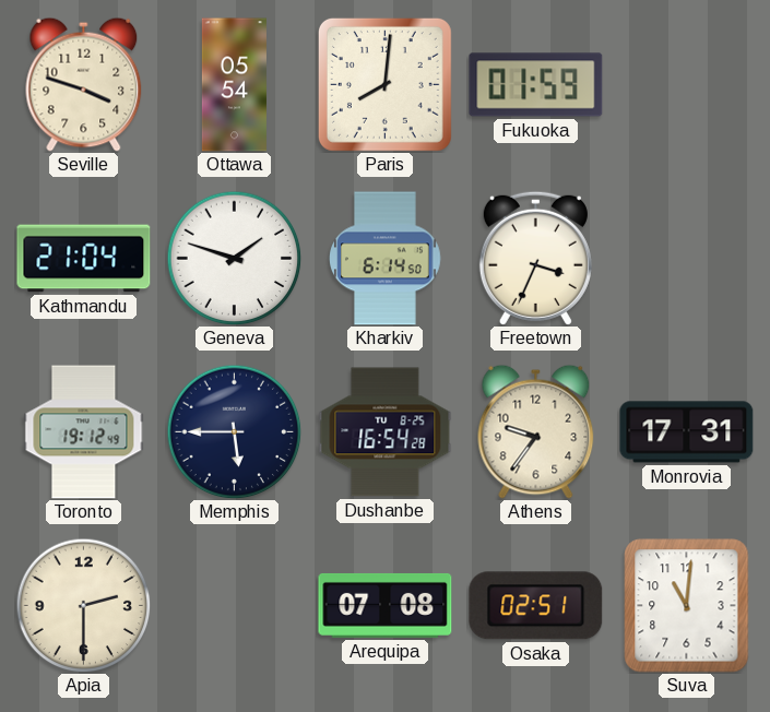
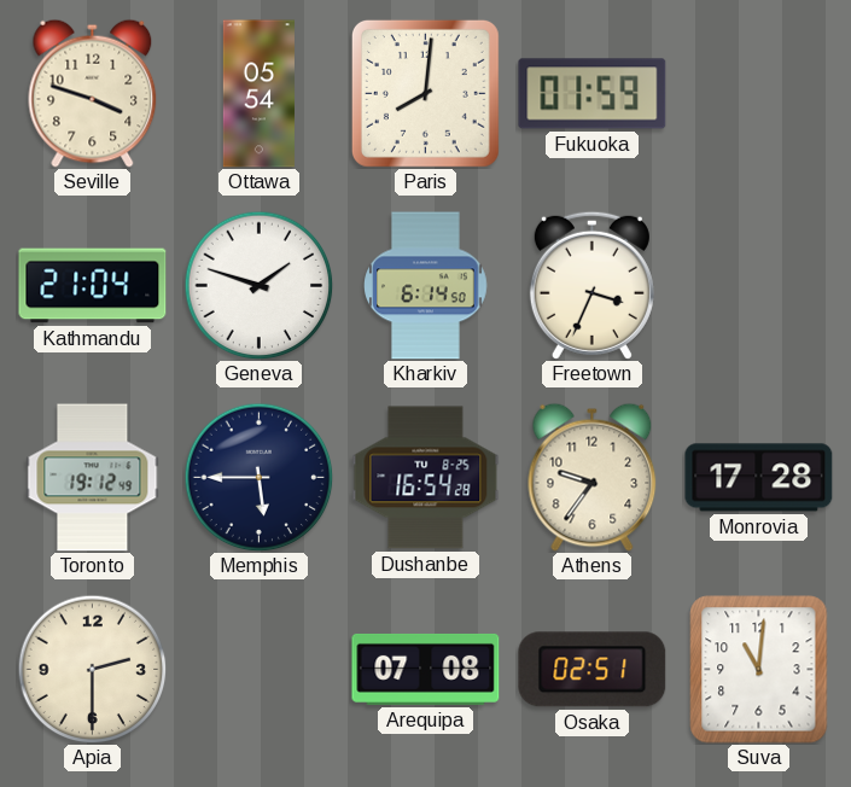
Monrovia: 17:31 -> 17:28 (759, 478)
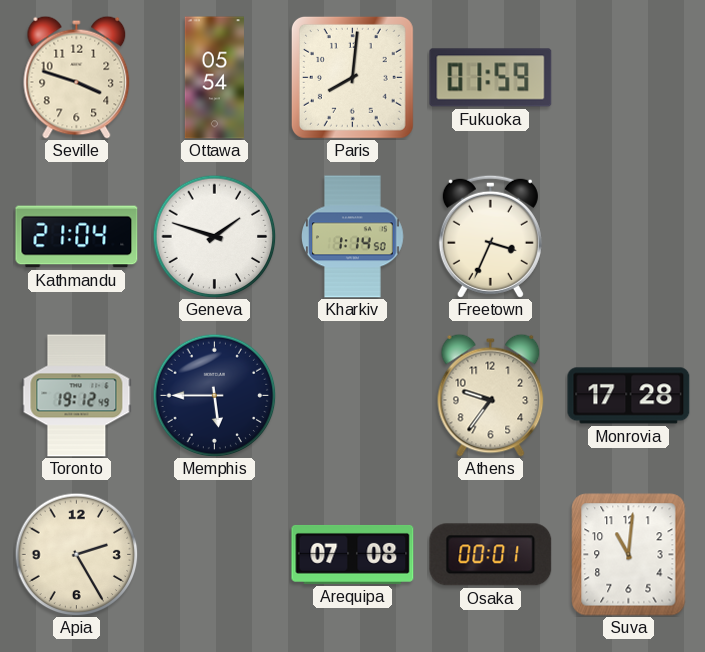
Kharkiv: 6:14 -> 1:14 (353, 237)
Dushanbe: 16:54 -> none (426, 478)
Apia: 2:30 -> 2:25 (76, 554)
Osaka: 02:51 -> 00:01 (491, 555)
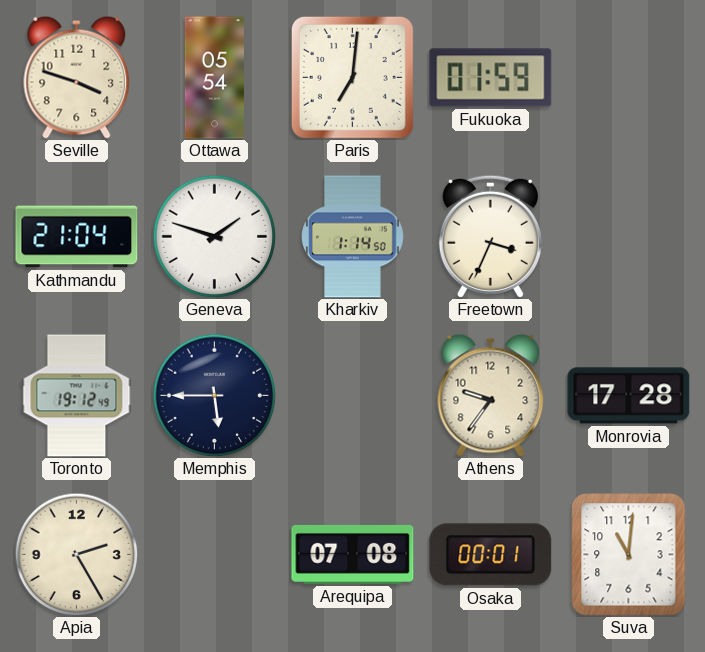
Paris: 8:01 -> 7:01 (352, 77)
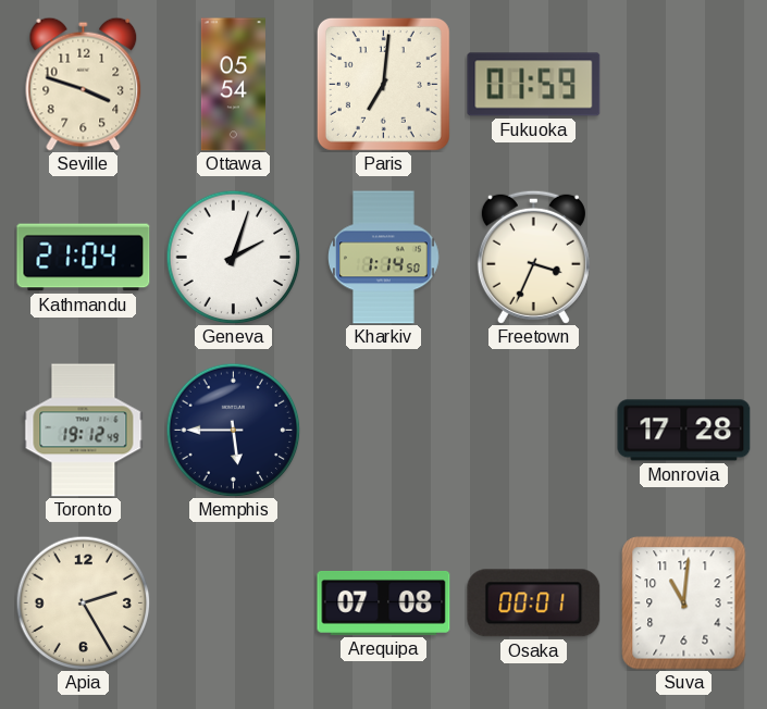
Geneva: 1:48 -> 2:03 (233, 257)
Athens: 9:36 -> none (491, 395)
